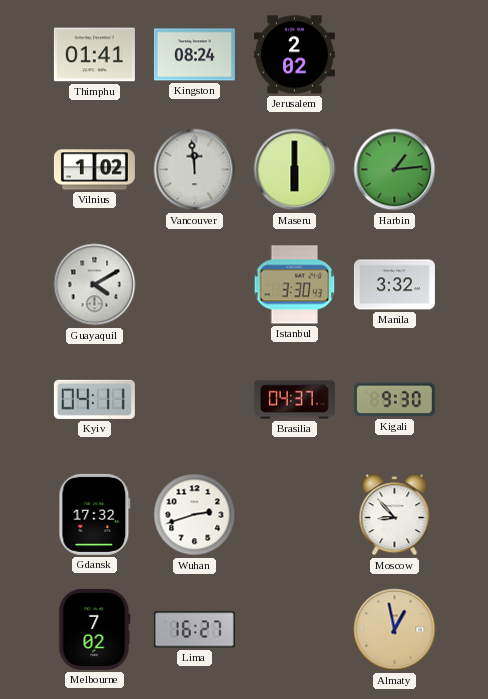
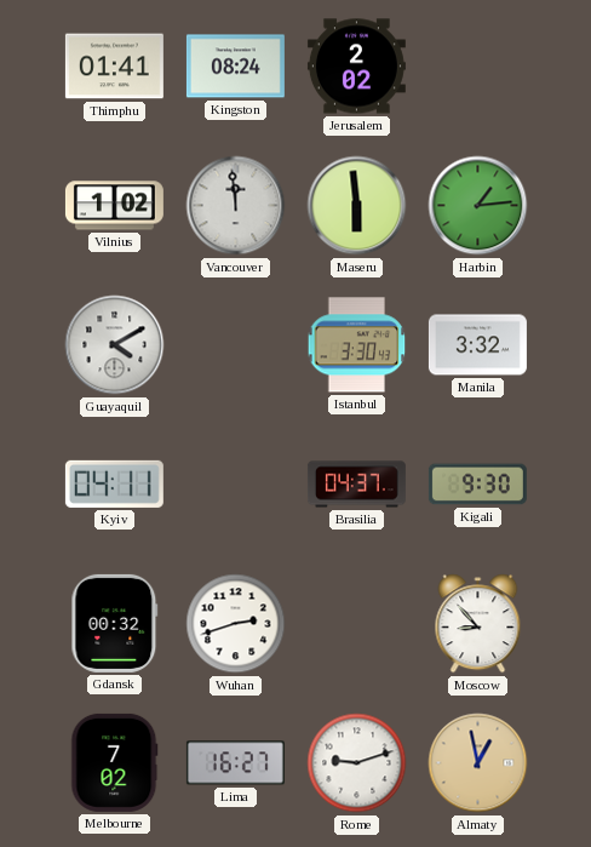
Maseru: 6:00 -> 5:59 (357, 206)
Gdansk: 17:32 -> 00:32 (115, 623)
Rome: none -> 9:12 (357, 763)
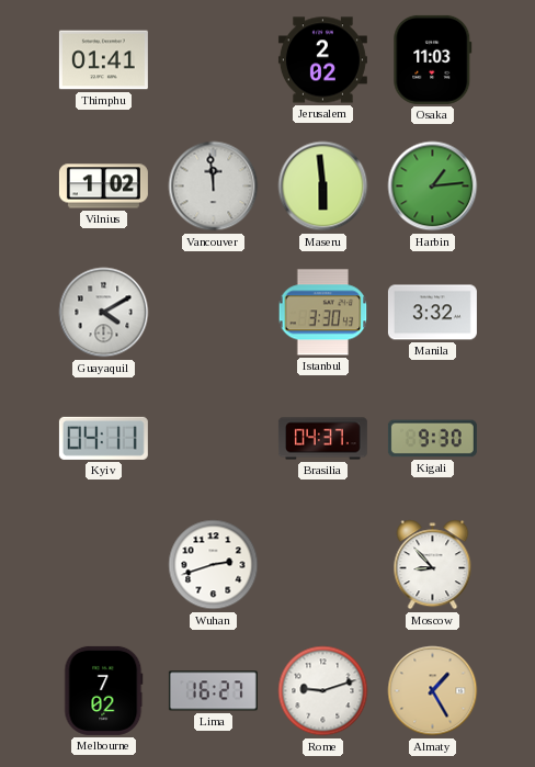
Kingston: 08:24 -> none (235, 67)
Osaka: none -> 11:03 (433, 59)
Gdansk: 00:32 -> none (115, 623)
Almaty: 12:58 -> 1:25 (433, 691)
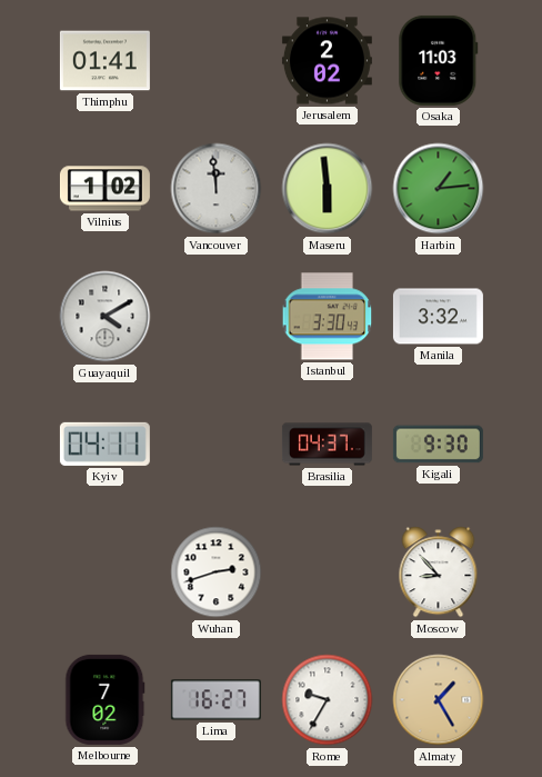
Rome: 9:12 -> 9:35 (328, 700)
